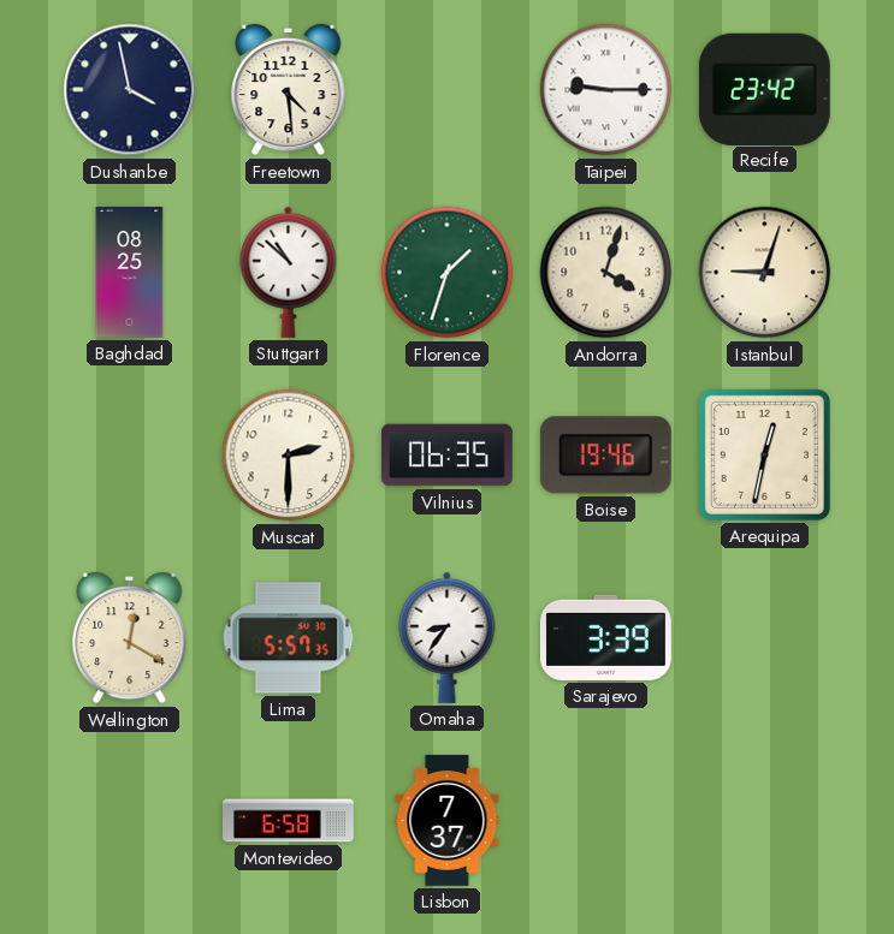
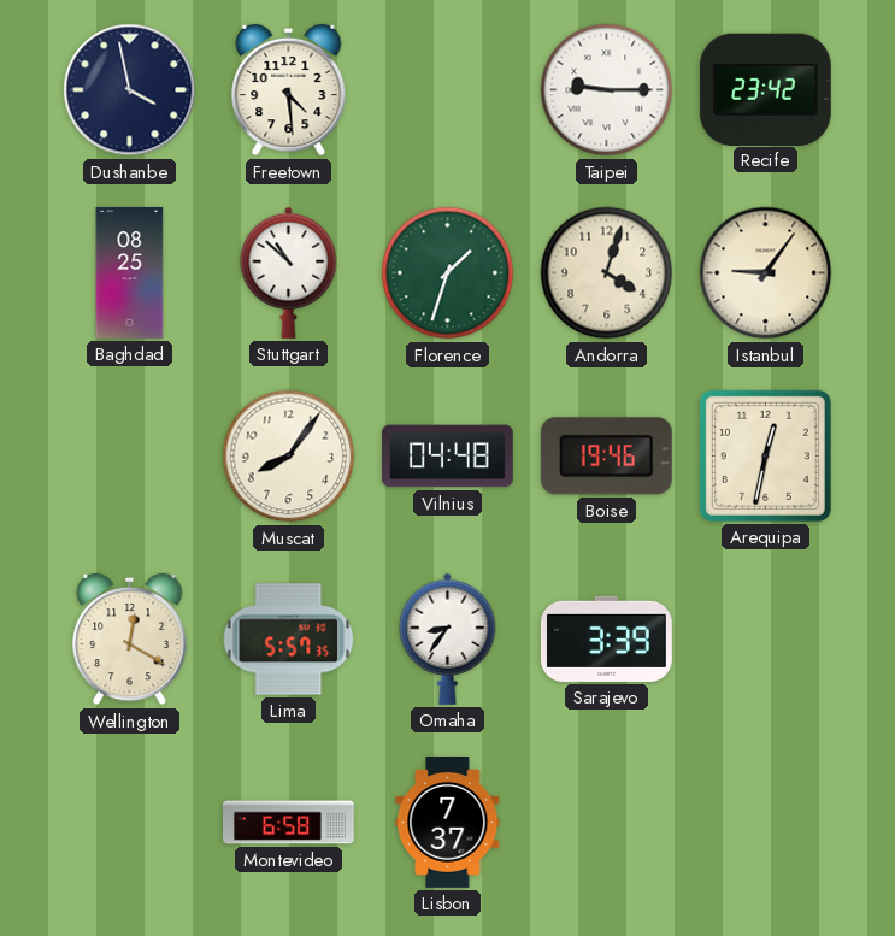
Istanbul: 9:03 -> 9:06 (766, 273)
Muscat: 2:30 -> 8:06 (289, 457)
Vilnius: 06:35 -> 04:48 (448, 457)
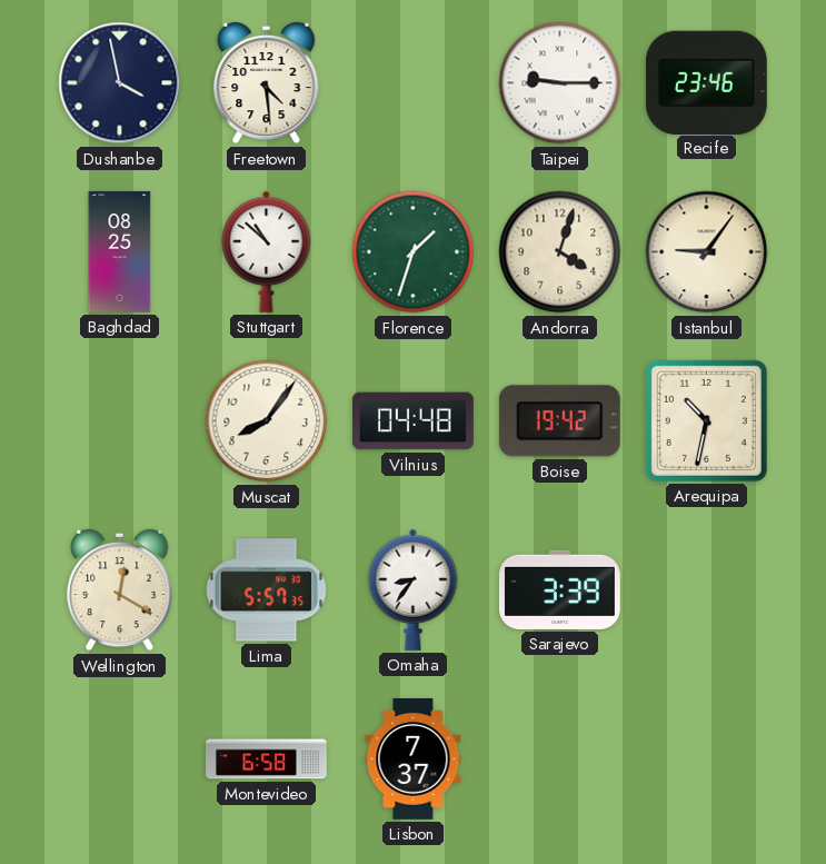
Recife: 23:42 -> 23:46 (706, 82)
Boise: 19:46 -> 19:42 (559, 421)
Arequipa: 12:32 -> 10:32 (706, 420)
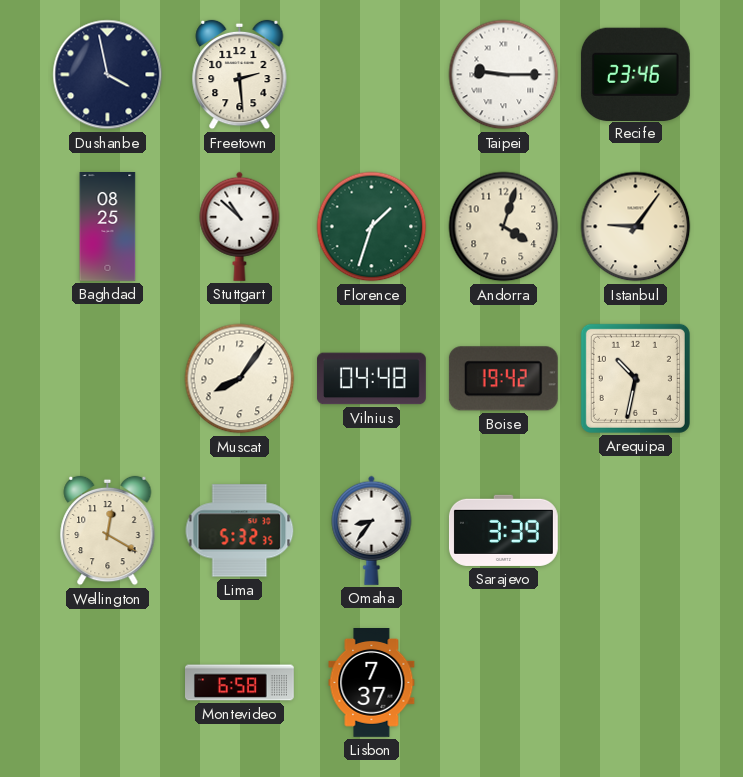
Freetown: 4:29 -> 2:29 (240, 75)
Lima: 5:57 -> 5:32 (240, 531)
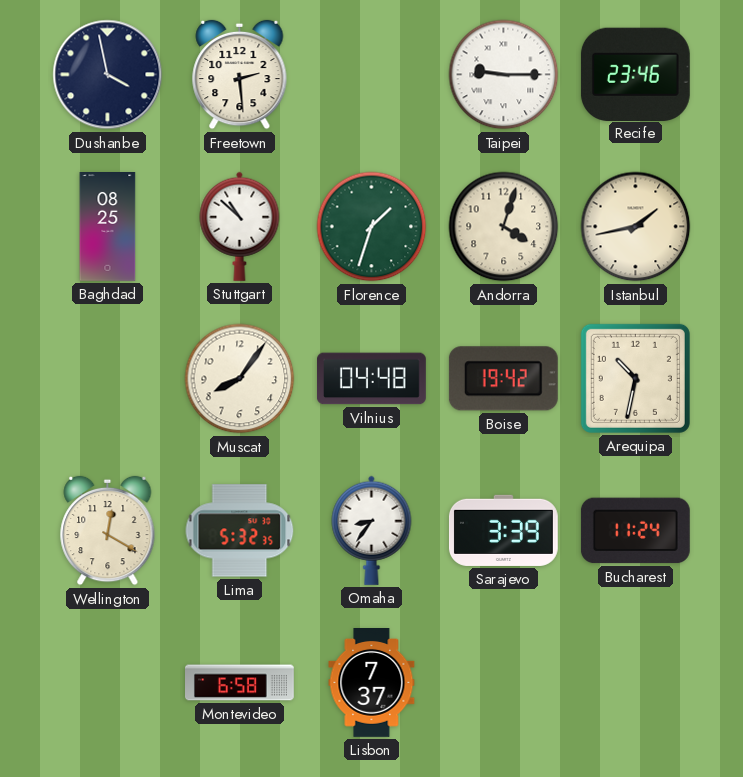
Istanbul: 9:06 -> 1:43 (636, 227)
Bucharest: none -> 11:24 (635, 531)
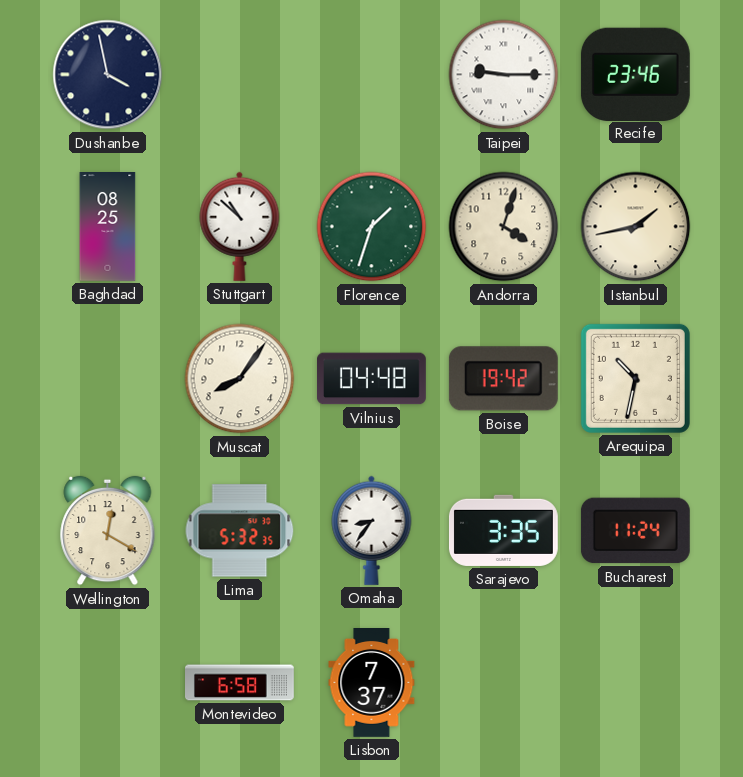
Freetown: 2:29 -> none (240, 75)
Sarajevo: 3:39 -> 3:35 (503, 530)
